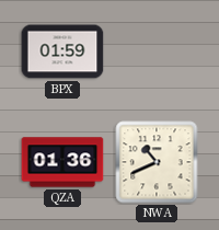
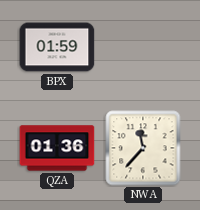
NWA: 10:41 -> 11:37 (143, 148)
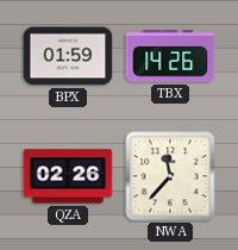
TBX: none -> 14:26 (170, 56)
QZA: 01:36 -> 02:26 (68, 176)
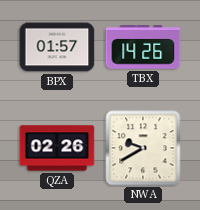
BPX: 01:59 -> 01:57 (57, 47)
NWA: 11:37 -> 9:40 (143, 148)
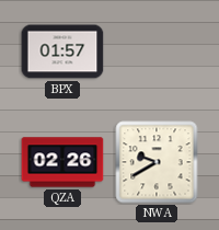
TBX: 14:26 -> none (143, 47)
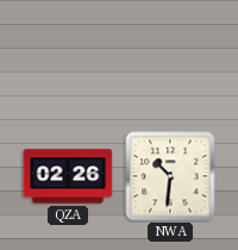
BPX: 01:57 -> none (62, 51)
NWA: 9:40 -> 10:31 (170, 176)
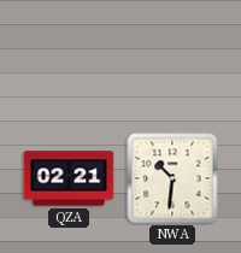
QZA: 02:26 -> 02:21 (69, 178)
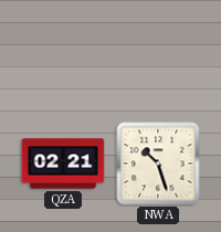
NWA: 10:31 -> 10:27 (158, 164)
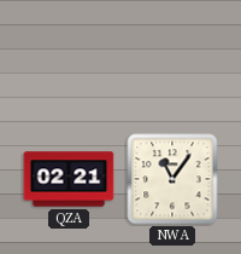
NWA: 10:27 -> 11:06 (172, 179)
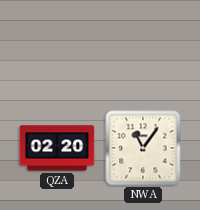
QZA: 02:21 -> 02:20 (57, 148)
